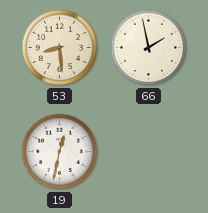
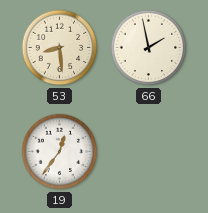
19: 12:32 -> 12:36 (60, 152)
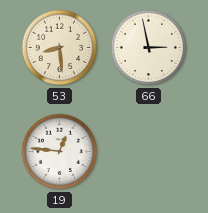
66: 1:58 -> 2:58 (149, 48)
19: 12:36 -> 12:46 (60, 152)
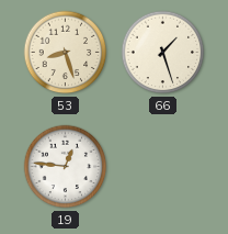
53: 8:29 -> 8:27 (66, 53)
66: 2:58 -> 1:27 (163, 53)
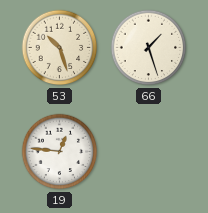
53: 8:27 -> 10:27 (60, 48)
